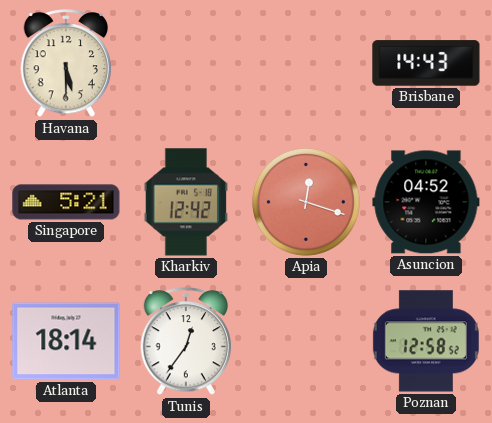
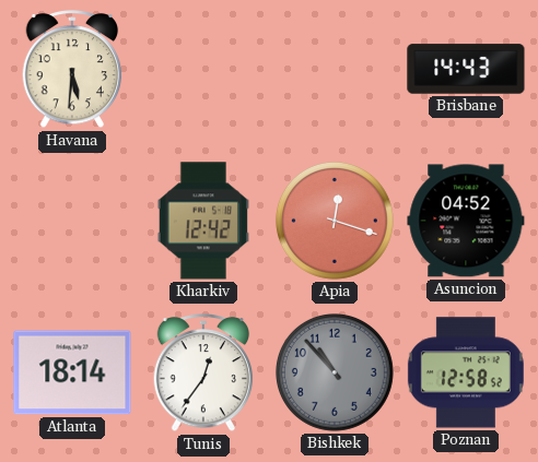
Havana: 5:30 -> 5:31 (72, 70)
Singapore: 5:21 -> none (66, 202)
Bishkek: none -> 10:53 (335, 372)
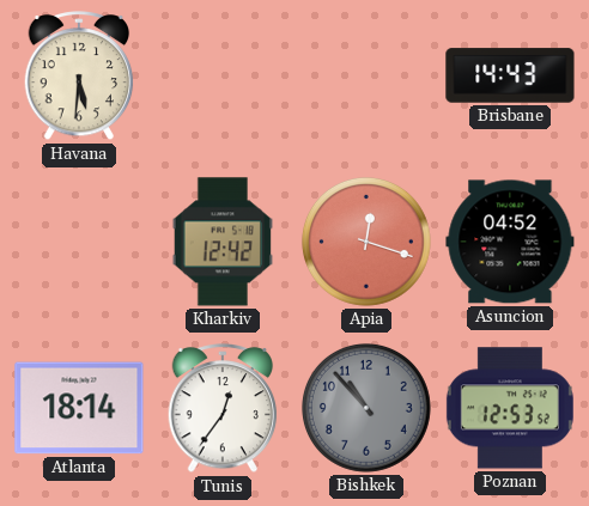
Poznan: 12:58 -> 12:53 (510, 408)
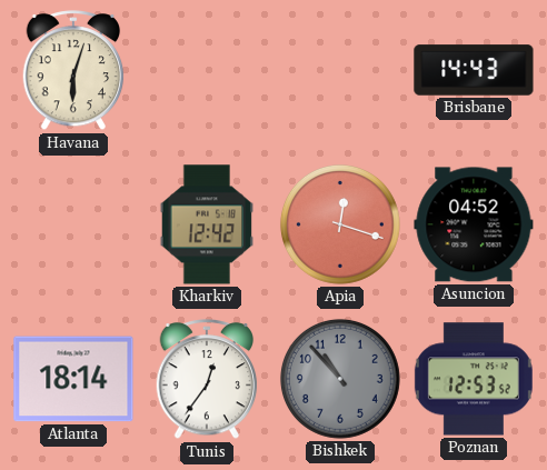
Havana: 5:31 -> 6:03 (73, 71)
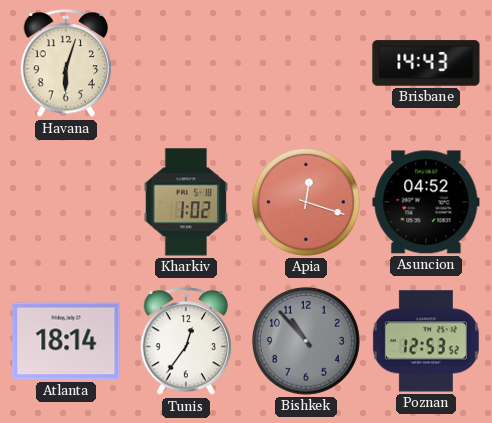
Kharkiv: 12:42 -> 1:02 (185, 202)
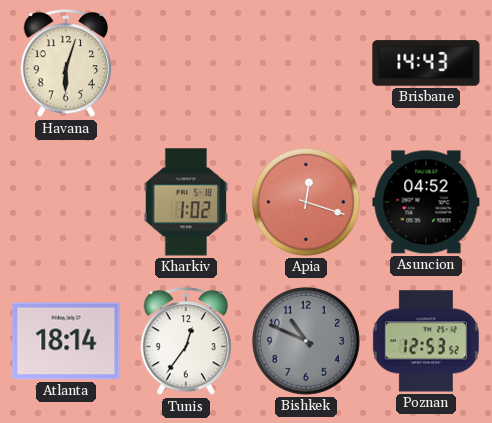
Bishkek: 10:53 -> 10:49 (306, 341)
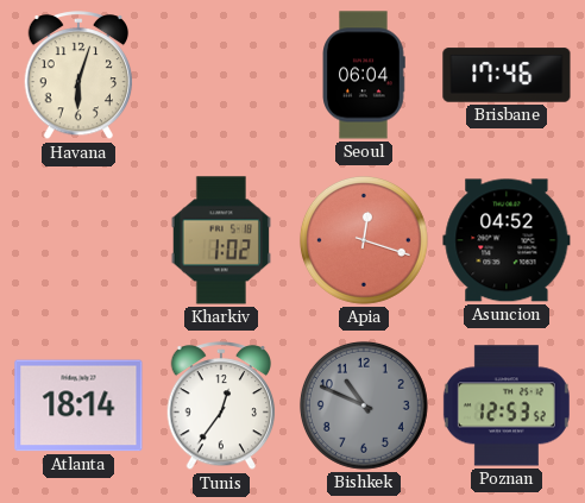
Seoul: none -> 06:04 (364, 75)
Brisbane: 14:43 -> 17:46 (507, 75)
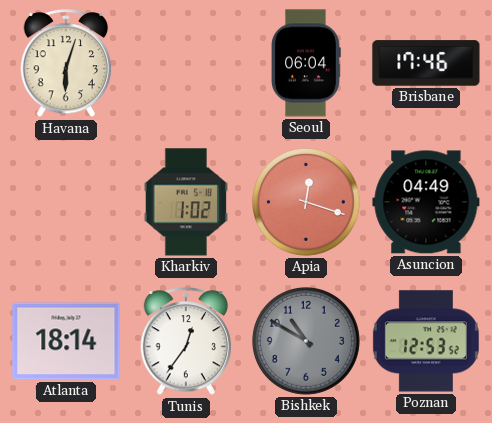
Asuncion: 04:52 -> 04:49 (426, 202)
Bishkek: 10:49 -> 10:50 (306, 341)
